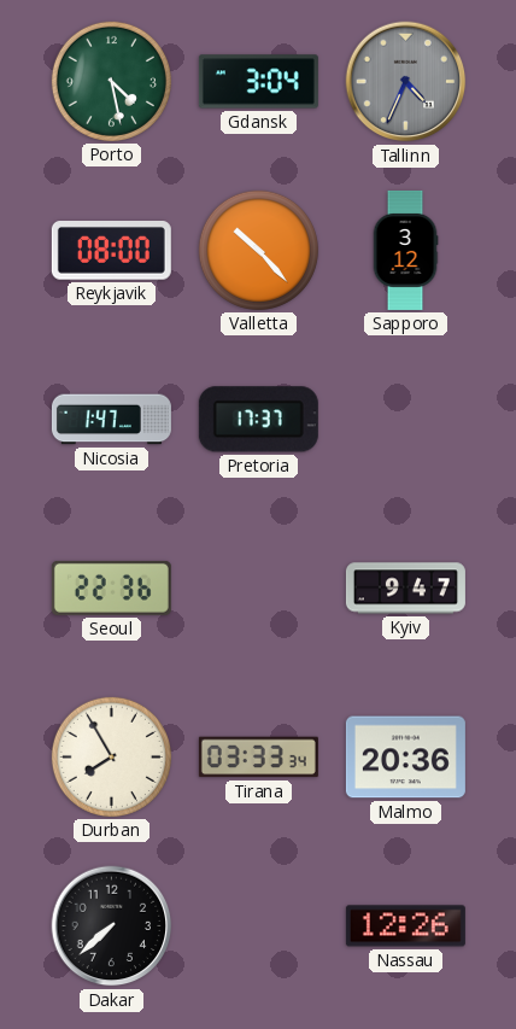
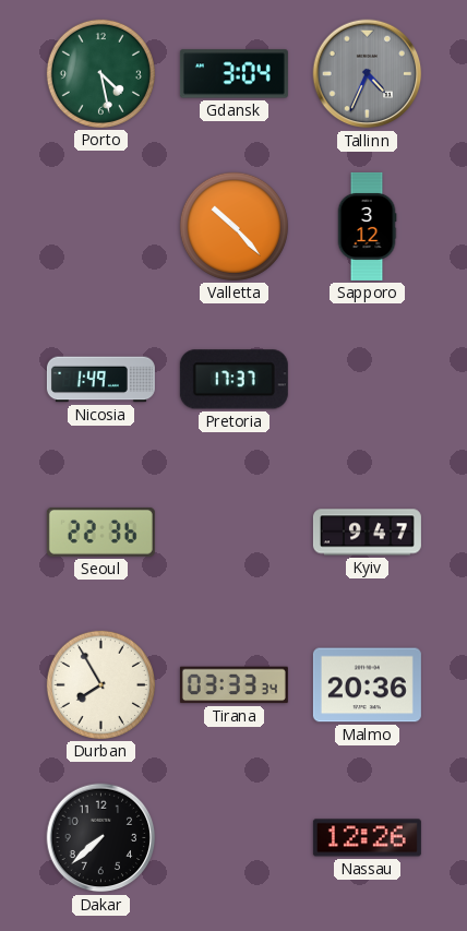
Reykjavik: 08:00 -> none (111, 251)
Nicosia: 1:47 -> 1:49 (100, 380)
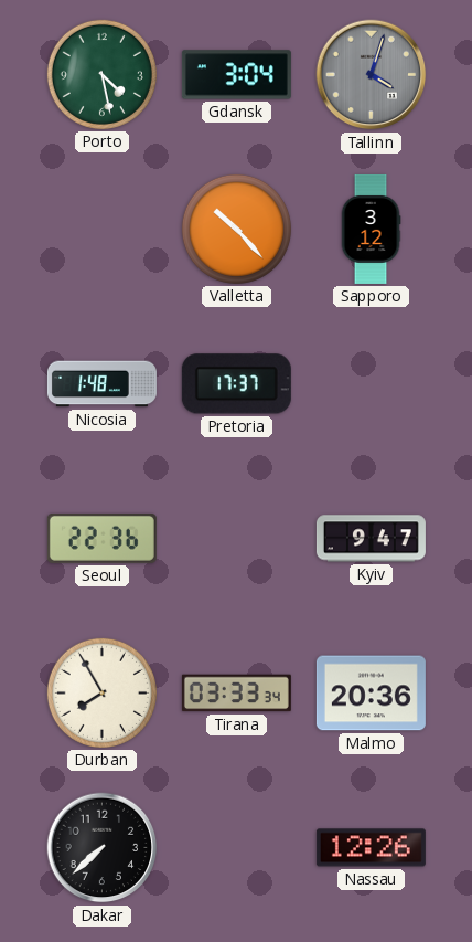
Tallinn: 4:34 -> 4:03 (372, 75)
Nicosia: 1:49 -> 1:48 (101, 384)
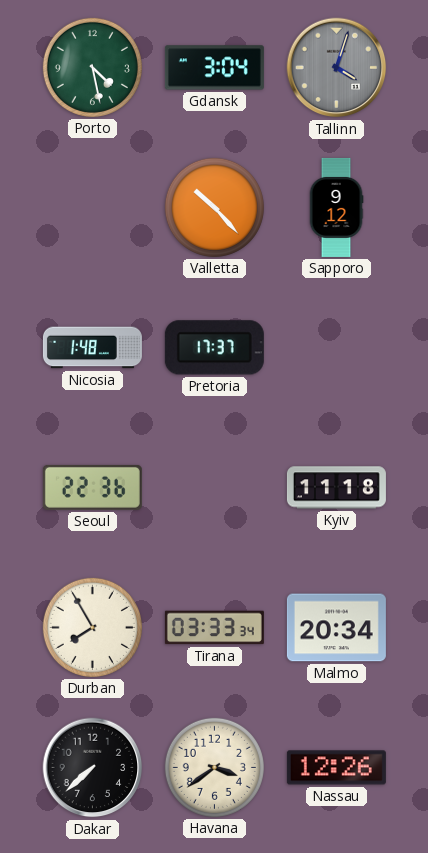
Sapporo: 3:12 -> 9:12 (336, 207)
Kyiv: 9:47 -> 11:18 (336, 488)
Malmo: 20:36 -> 20:34 (336, 628)
Havana: none -> 3:39 (214, 767)
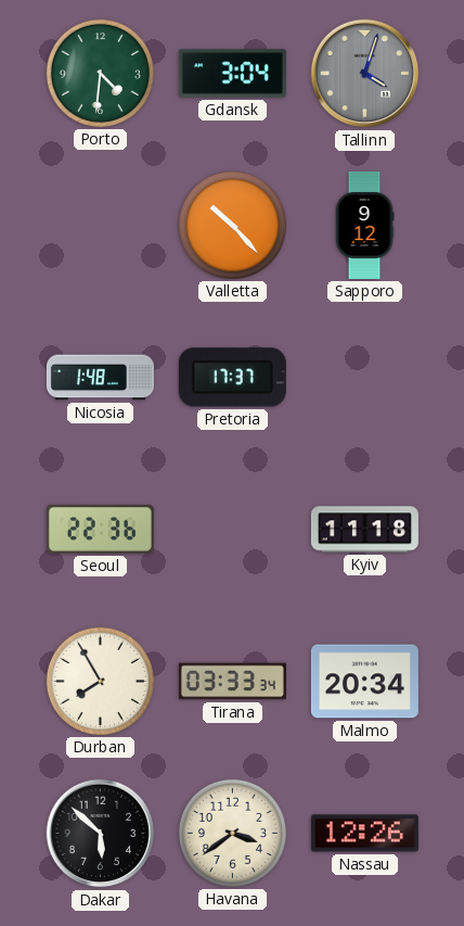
Porto: 4:28 -> 4:31 (100, 73)
Dakar: 7:38 -> 5:52 (101, 834)
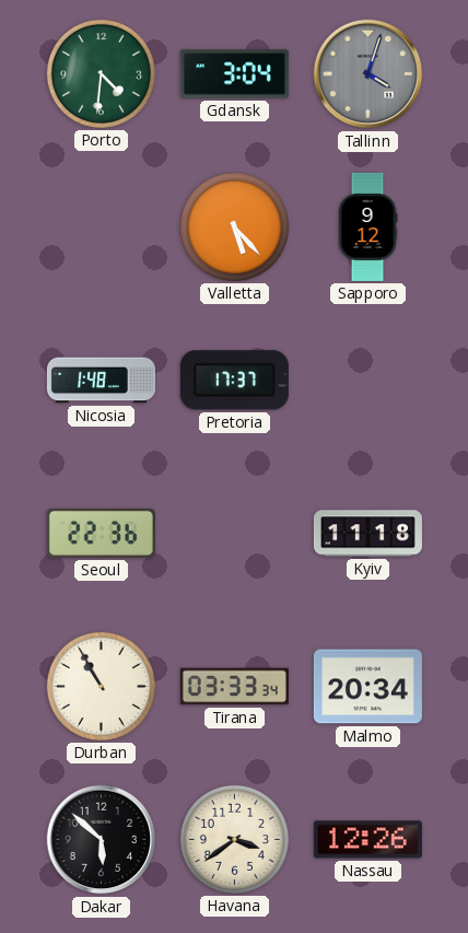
Valletta: 10:23 -> 5:23 (234, 226)
Durban: 7:55 -> 10:55 (101, 686)
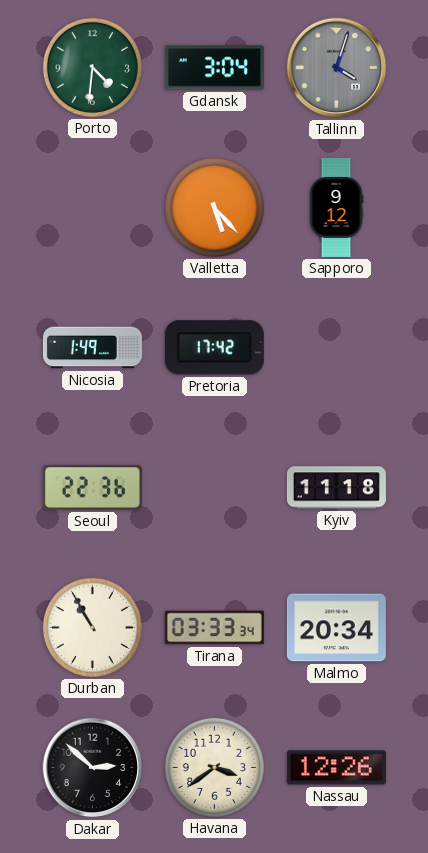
Nicosia: 1:48 -> 1:49 (92, 348)
Pretoria: 17:37 -> 17:42 (214, 348)
Dakar: 5:52 -> 2:52 (93, 768)
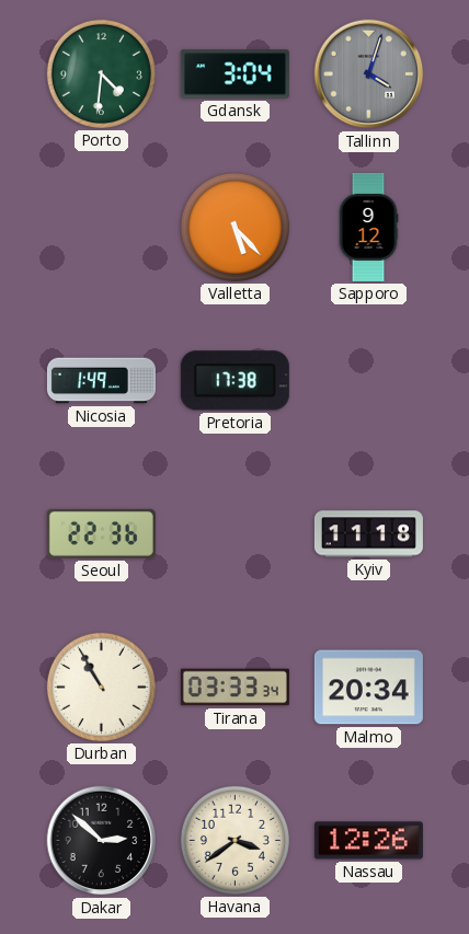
Pretoria: 17:42 -> 17:38 (234, 381)
